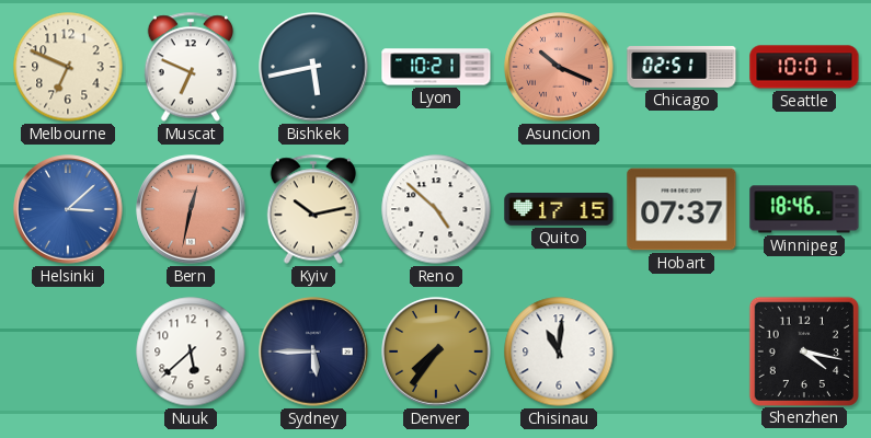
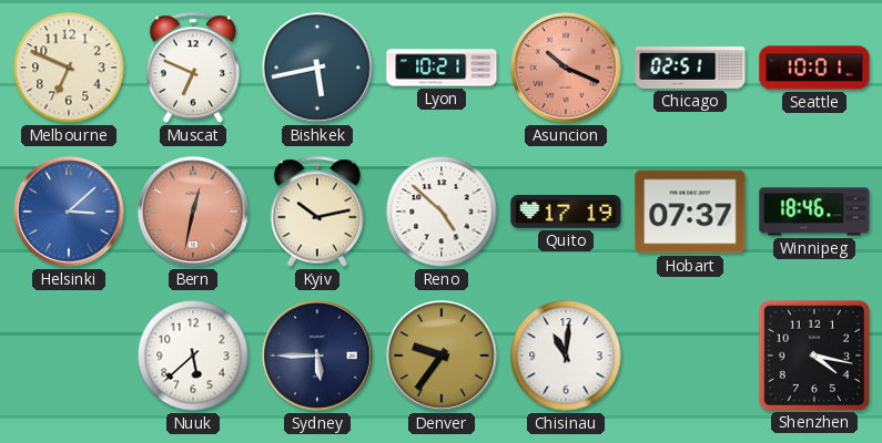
Quito: 17:15 -> 17:19 (566, 213)
Denver: 7:36 -> 9:36 (442, 356)
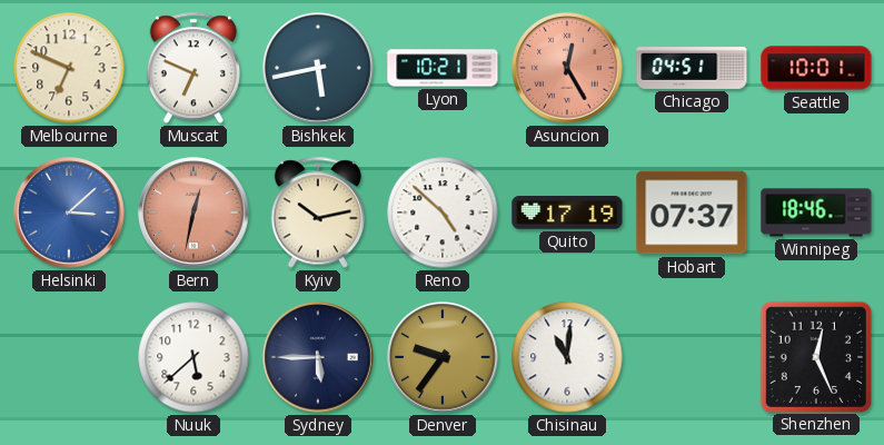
Asuncion: 10:19 -> 12:25 (567, 68)
Chicago: 02:51 -> 04:51 (692, 69)
Shenzhen: 4:17 -> 12:26 (815, 356)
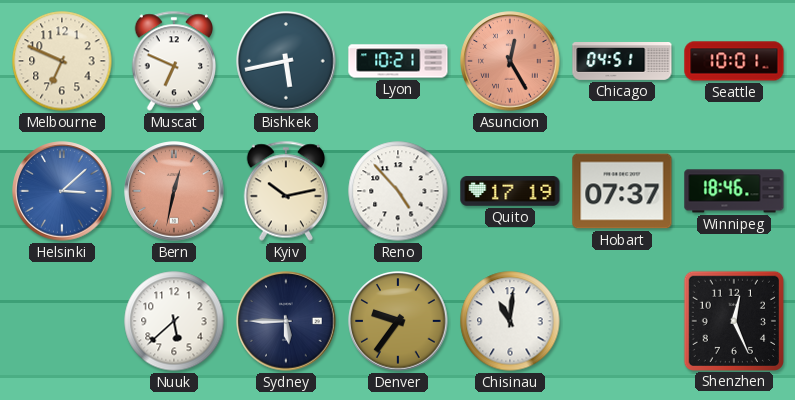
Reno: 4:52 -> 4:53 (398, 191)
